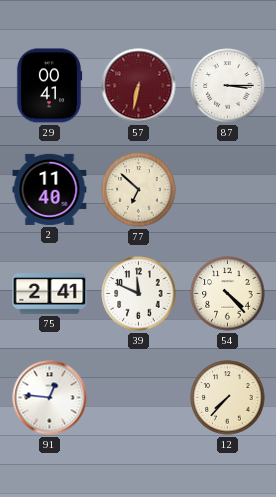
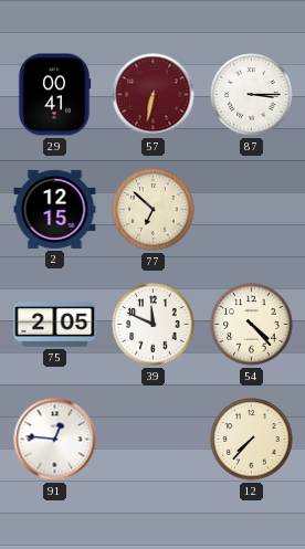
2: 11:40 -> 12:15 (55, 209)
75: 2:41 -> 2:05 (55, 325)
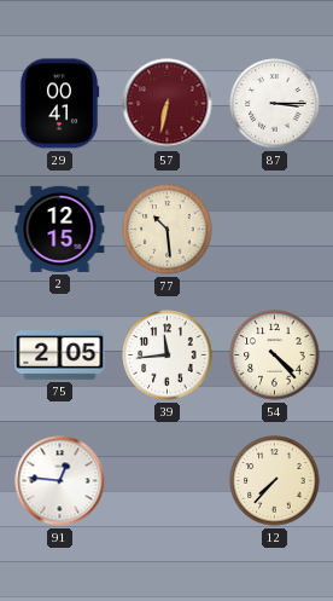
77: 6:52 -> 10:29 (168, 230)
39: 11:49 -> 11:44 (168, 356)
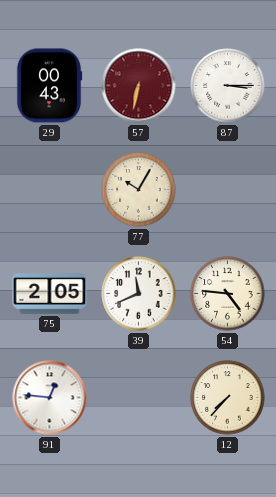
29: 00:41 -> 00:43 (49, 86)
2: 12:15 -> none (60, 229)
77: 10:29 -> 10:05 (139, 190)
39: 11:44 -> 11:41 (139, 294)
54: 4:23 -> 4:46 (228, 294)
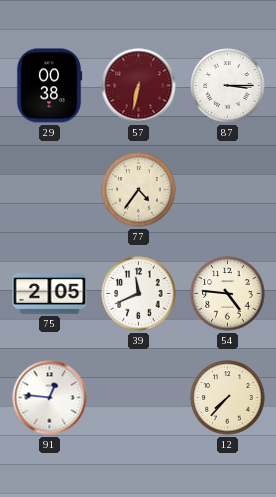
29: 00:43 -> 00:38 (49, 86)
77: 10:05 -> 4:36 (139, 190)
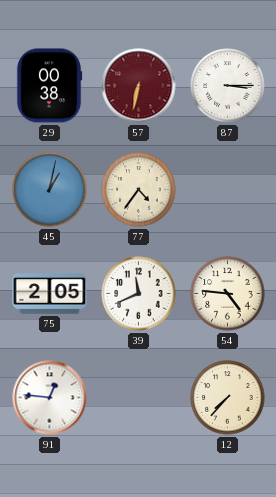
45: none -> 1:02 (50, 190)
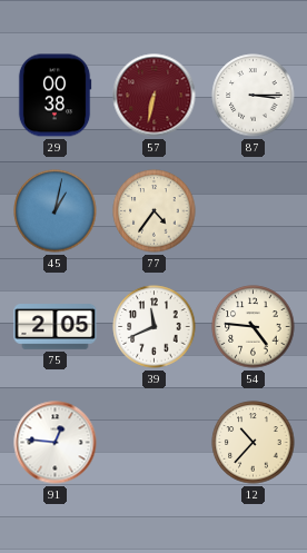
12: 7:37 -> 10:37 (254, 443)
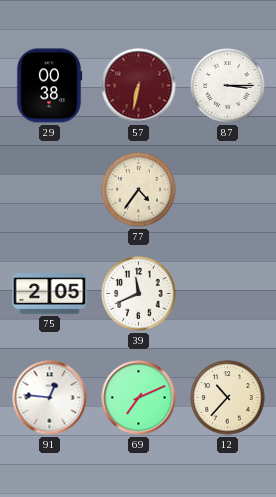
45: 1:02 -> none (56, 211)
54: 4:46 -> none (254, 327)
69: none -> 7:11 (139, 398)
